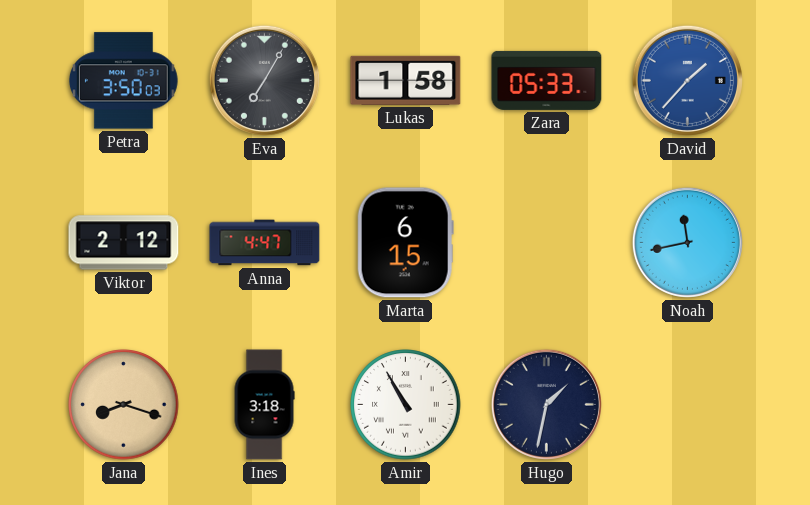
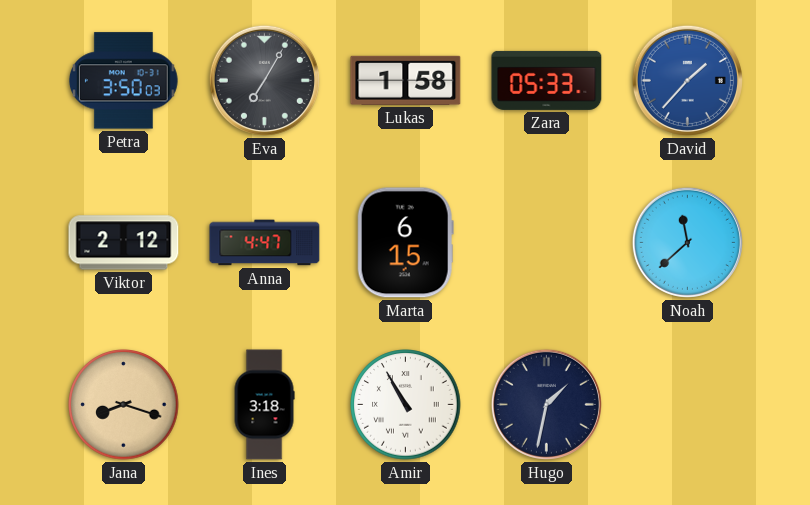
Noah: 11:43 -> 11:38 (687, 242)
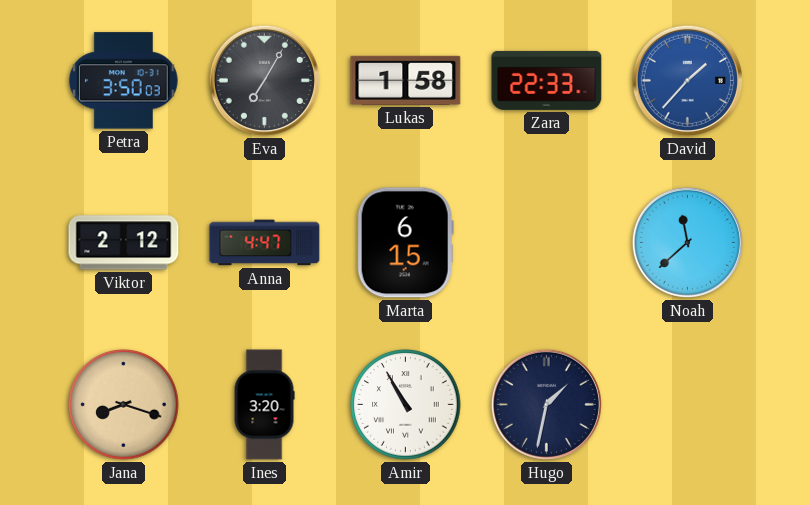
Zara: 05:33 -> 22:33 (547, 80)
Ines: 3:18 -> 3:20 (264, 405)
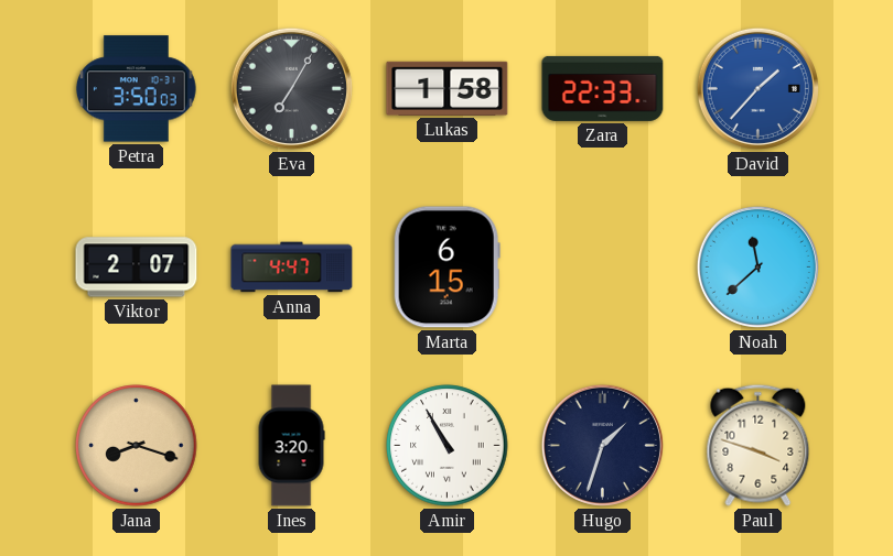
Viktor: 2:12 -> 2:07 (137, 268)
Hugo: 1:32 -> 1:33 (602, 445)
Paul: none -> 3:48 (758, 445)
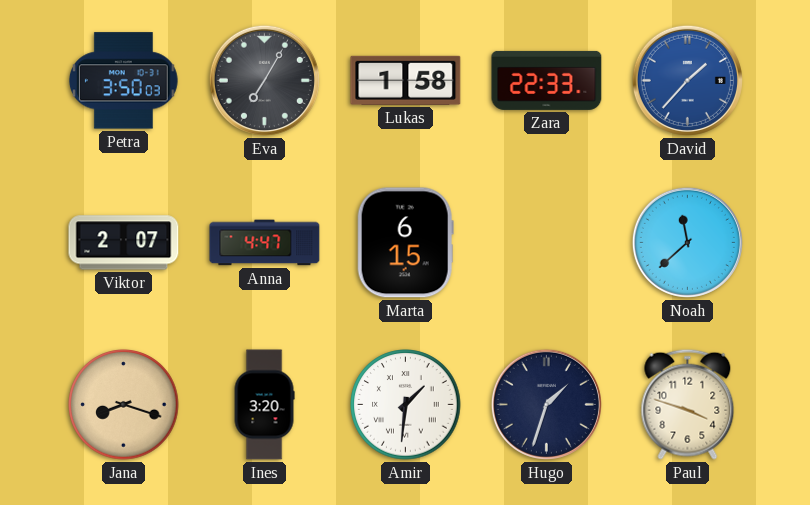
Amir: 10:55 -> 1:31 (406, 405)
